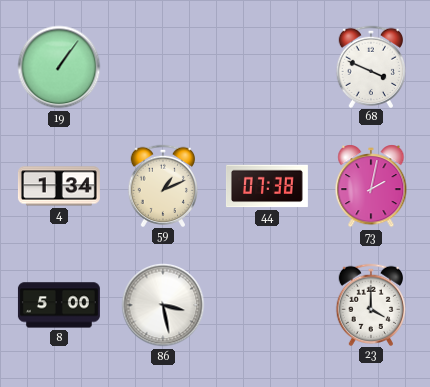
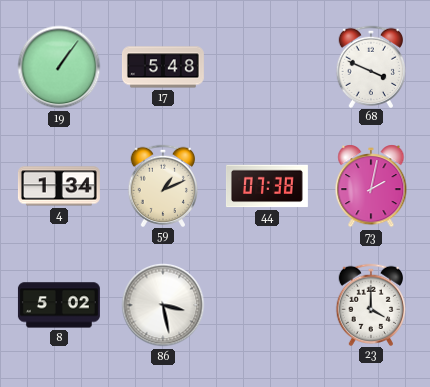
17: none -> 5:48 (163, 67)
8: 5:00 -> 5:02 (59, 305)
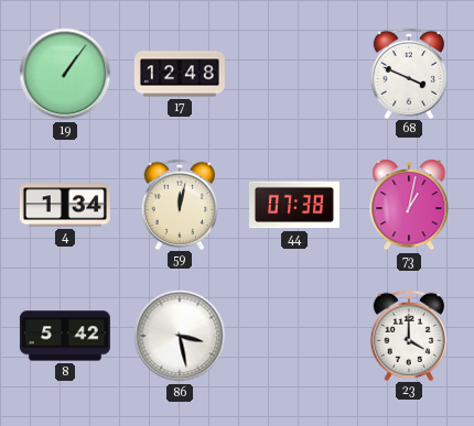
17: 5:48 -> 12:48 (180, 74)
59: 1:11 -> 12:02 (179, 204)
73: 2:02 -> 1:02 (409, 205)
8: 5:02 -> 5:42 (65, 336)
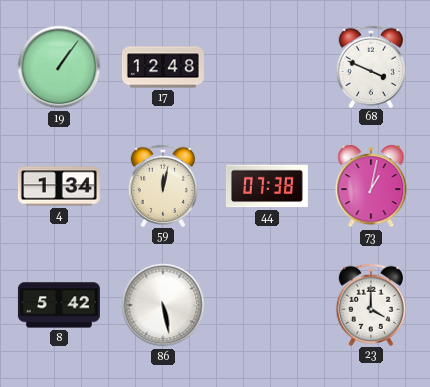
86: 3:28 -> 5:28 (163, 305)
